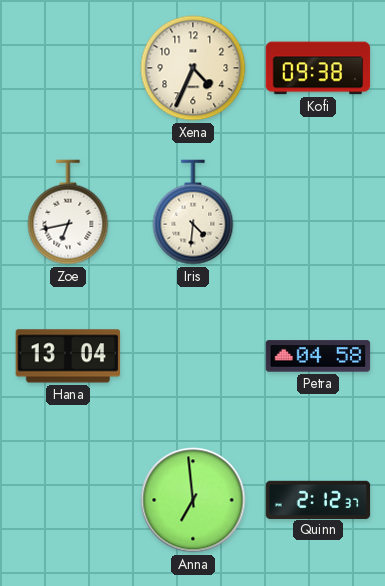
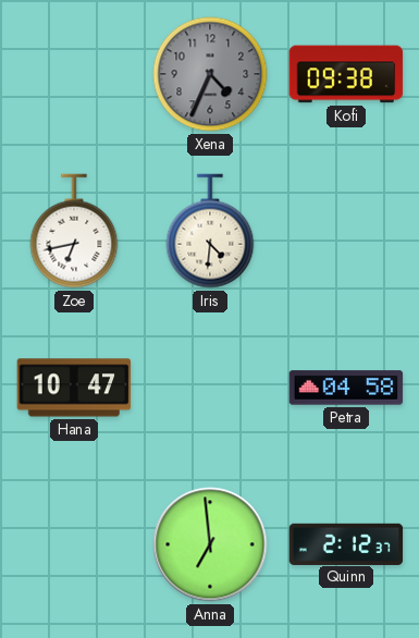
Xena dial: cream -> grey (210, 74)
Hana: 13:04 -> 10:47 (74, 388)
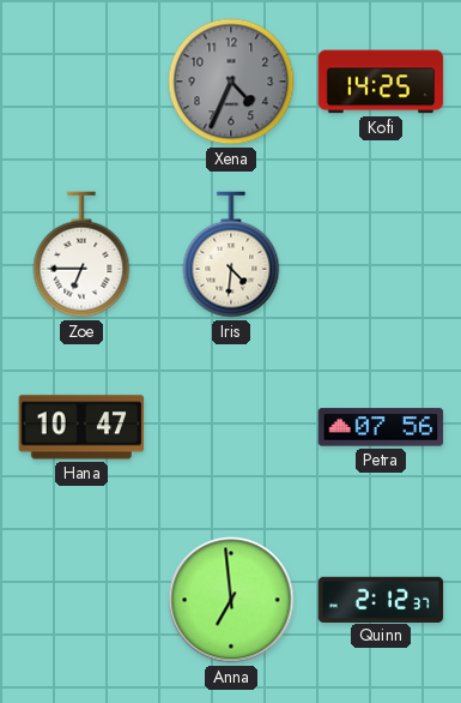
Kofi: 09:38 -> 14:25 (381, 82)
Zoe: 6:43 -> 6:45 (81, 254)
Petra: 04:58 -> 07:56 (381, 427)
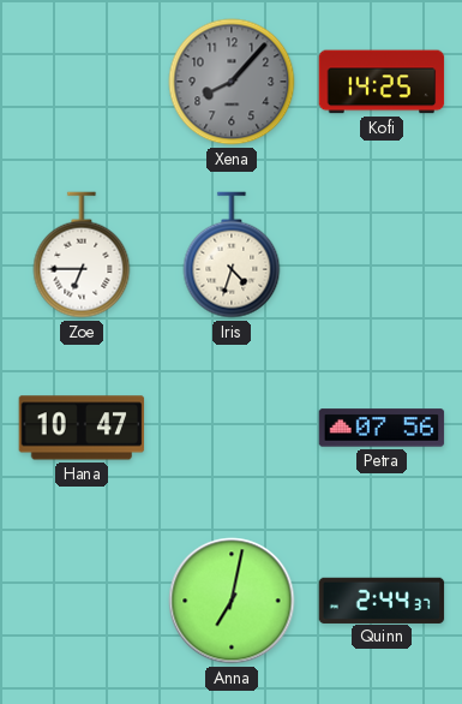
Xena: 4:34 -> 8:07 (232, 82)
Iris: 4:31 -> 4:33 (232, 255)
Anna: 6:59 -> 7:02 (232, 601)
Quinn: 2:12 -> 2:44 (382, 599)
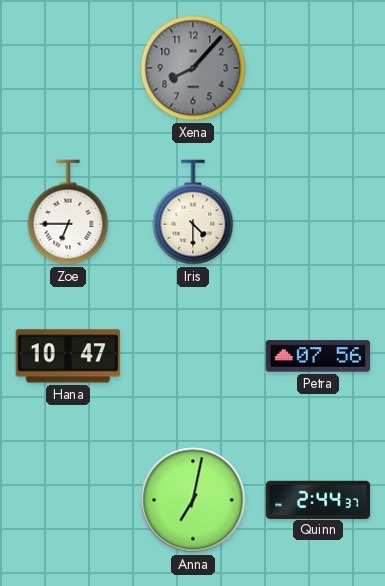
Kofi: 14:25 -> none (382, 82)
Iris: 4:33 -> 4:30 (193, 212)
